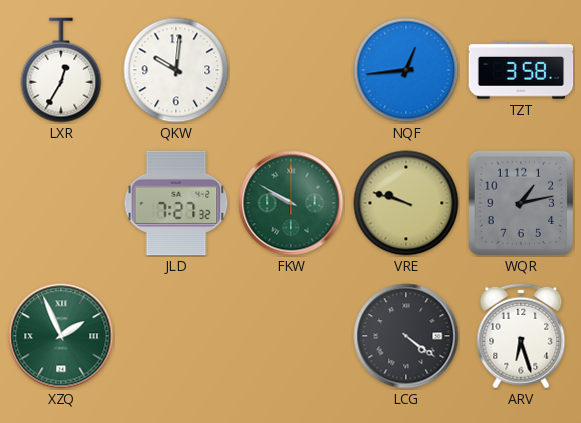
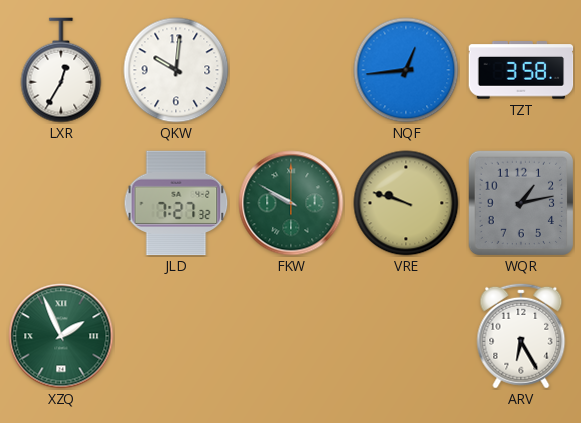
LCG: 4:21 -> none (406, 336)
ARV: 6:27 -> 6:25 (521, 336)
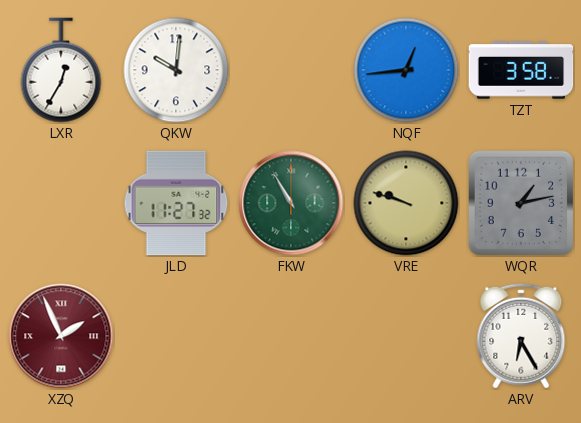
JLD: 7:27 -> 11:27 (176, 203)
FKW: 9:50 -> 10:55 (291, 203)
XZQ dial: green -> burgundy (61, 336)
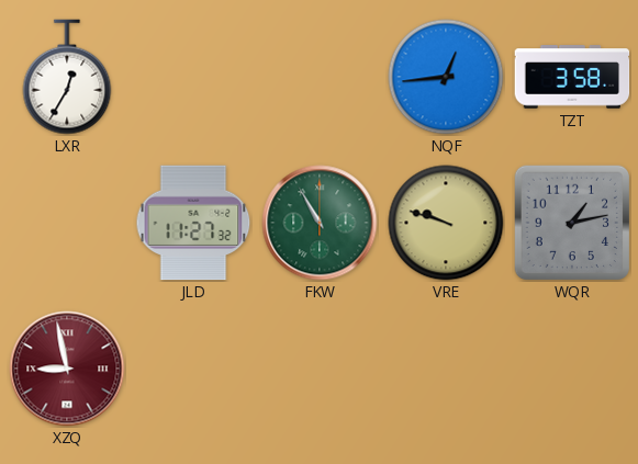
QKW: 10:01 -> none (176, 70)
XZQ: 1:56 -> 8:58 (67, 369)
ARV: 6:25 -> none (521, 336)
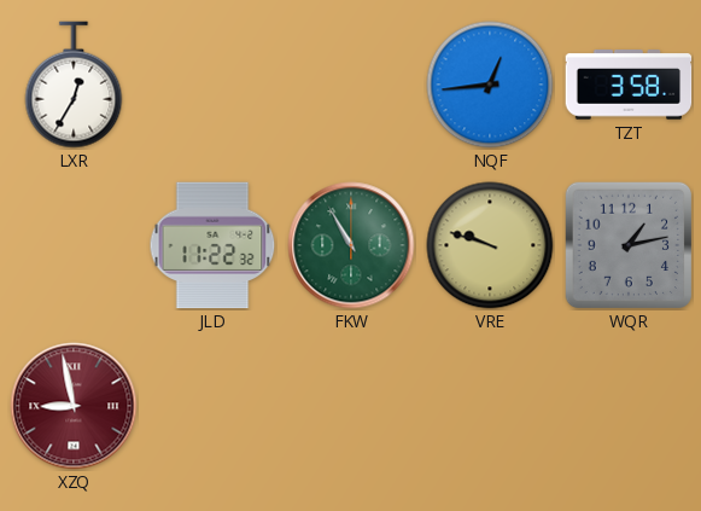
JLD: 11:27 -> 11:22 (212, 245)
